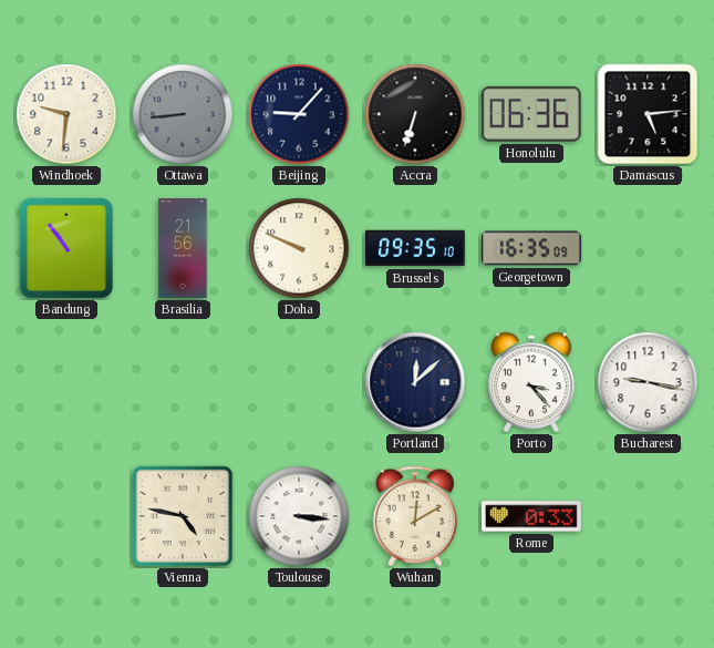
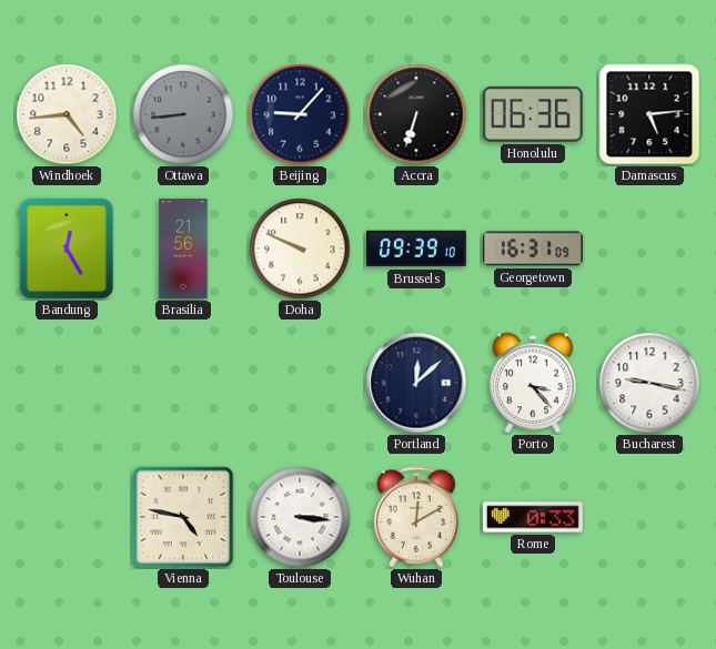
Windhoek: 9:31 -> 4:44 (67, 114)
Bandung: 10:54 -> 12:25 (67, 249)
Brussels: 09:35 -> 09:39 (416, 249)
Georgetown: 16:35 -> 16:31 (533, 249)
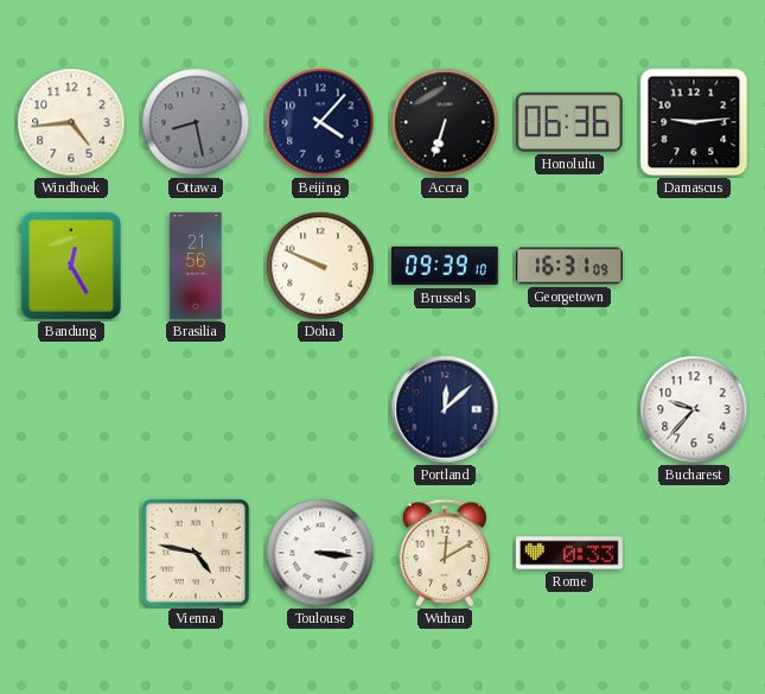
Ottawa: 8:44 -> 8:28 (196, 122)
Beijing: 9:07 -> 4:07 (320, 122)
Damascus: 5:14 -> 9:14 (694, 122)
Porto: 3:23 -> none (534, 383)
Bucharest: 9:17 -> 9:37 (694, 409)
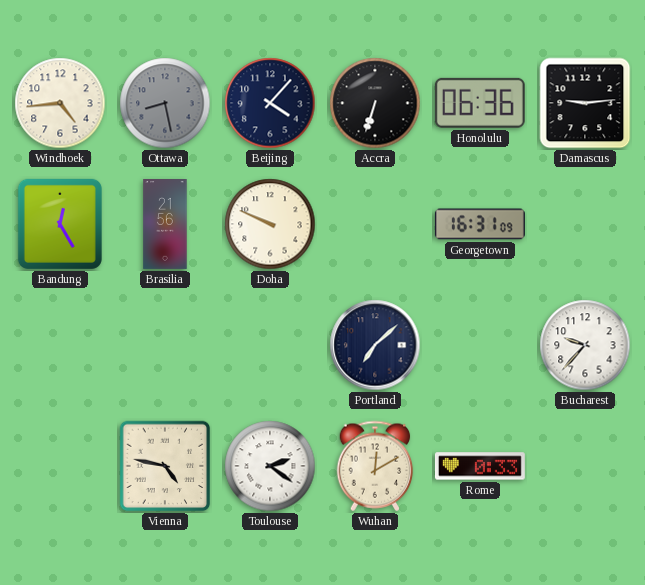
Brussels: 09:39 -> none (445, 266)
Portland: 12:08 -> 7:08 (375, 345)
Toulouse: 3:16 -> 2:21 (270, 466)
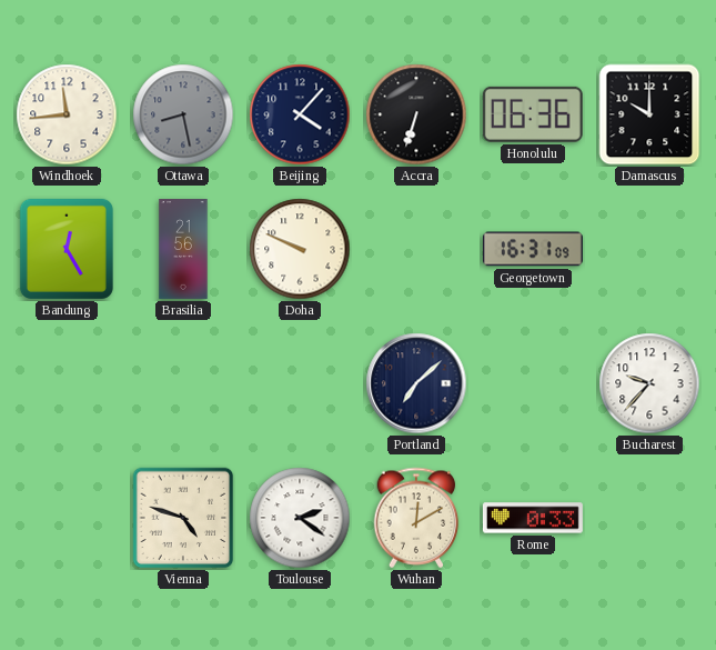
Windhoek: 4:44 -> 11:44 (67, 114)
Damascus: 9:14 -> 10:00 (649, 114)
Vienna: 4:47 -> 4:48 (183, 518)
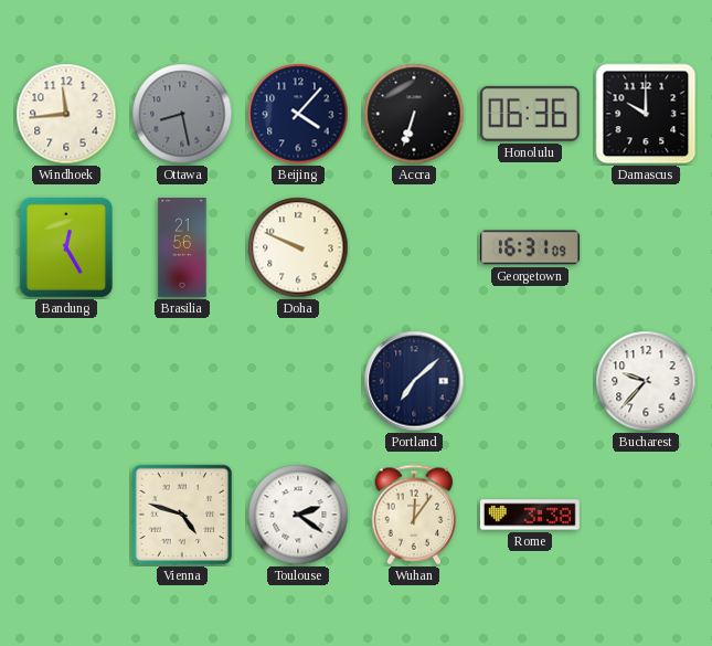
Wuhan: 12:10 -> 12:06 (414, 515)
Rome: 0:33 -> 3:38 (530, 515)
